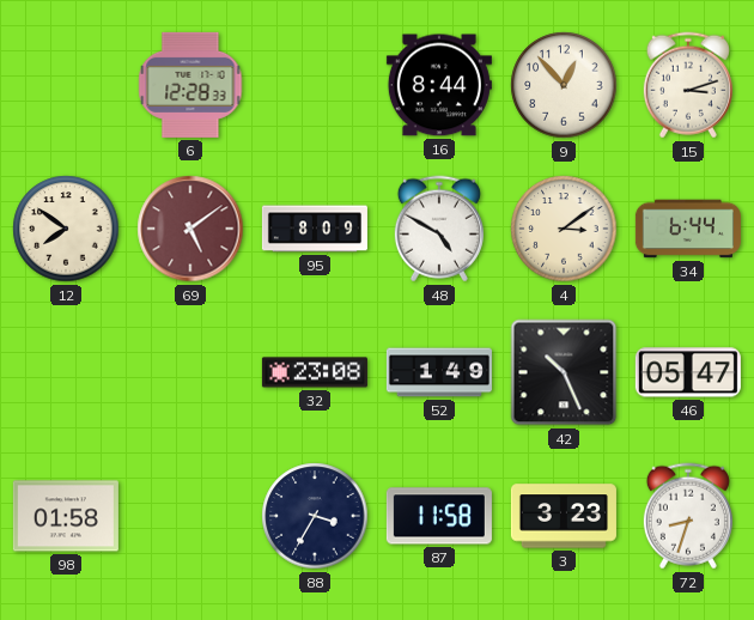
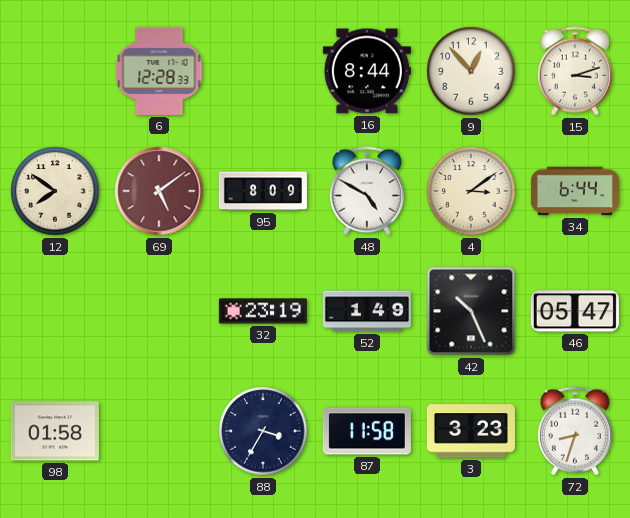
32: 23:08 -> 23:19 (263, 311)
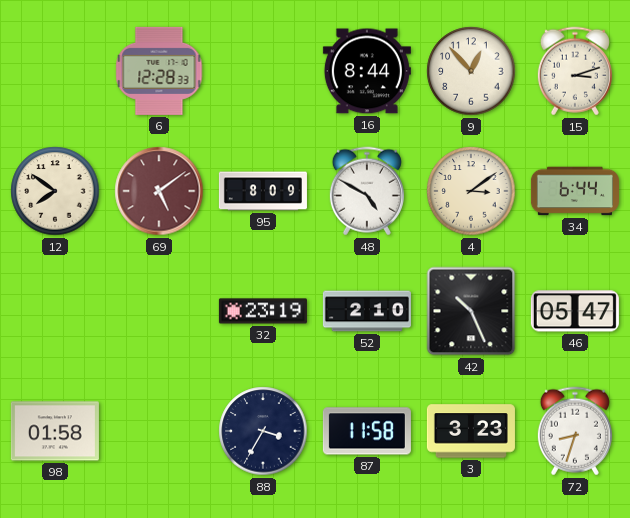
52: 1:49 -> 2:10 (367, 311)
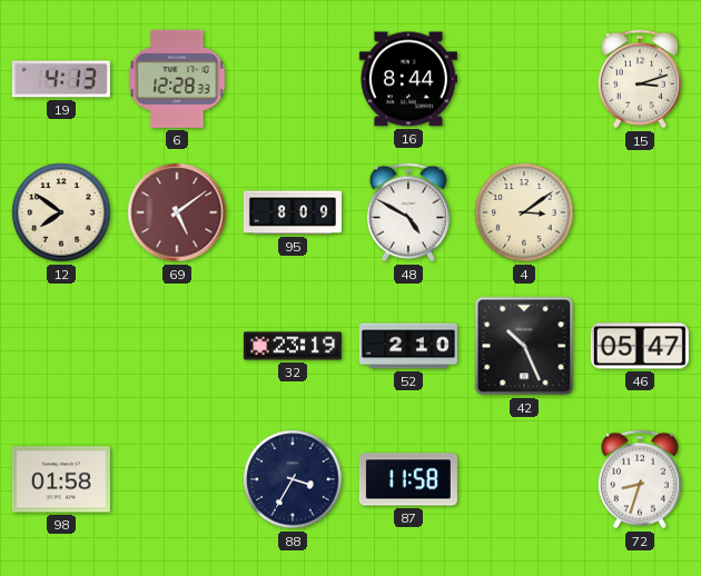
19: none -> 4:13 (61, 79)
9: 12:53 -> none (471, 71)
34: 6:44 -> none (575, 191)
3: 3:23 -> none (471, 431)
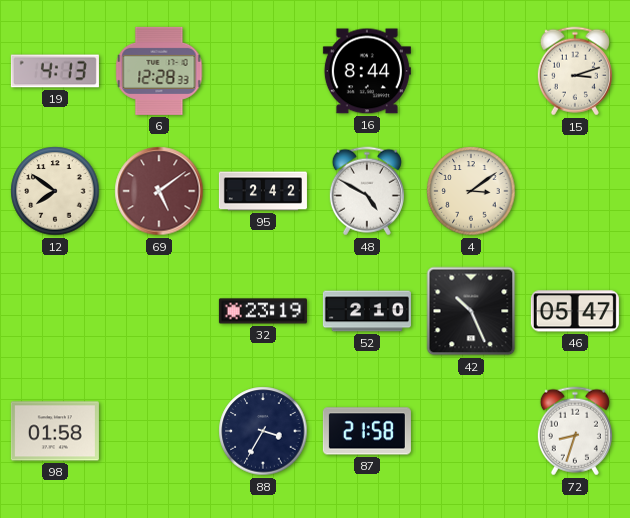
95: 8:09 -> 2:42 (263, 191)
87: 11:58 -> 21:58 (367, 431)
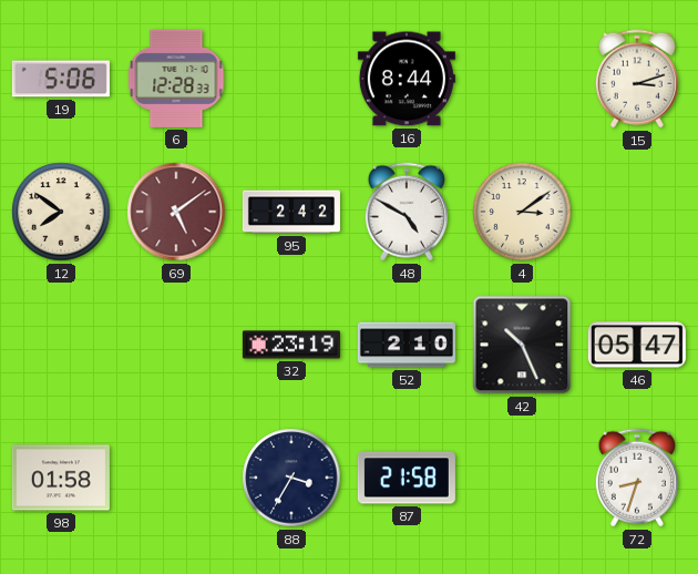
19: 4:13 -> 5:06 (61, 79)
